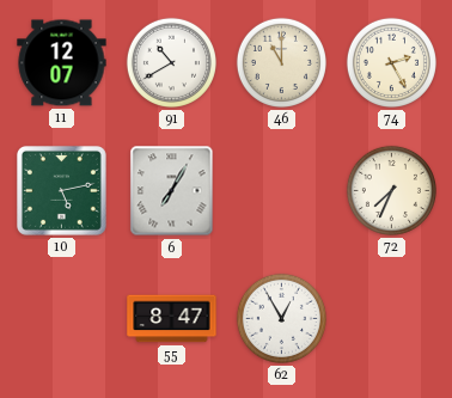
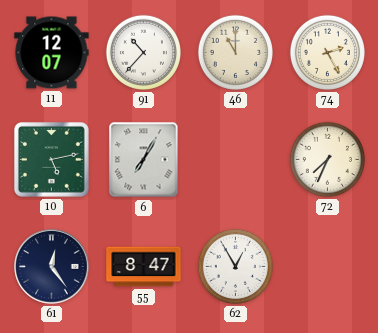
91: 10:40 -> 10:37 (143, 52)
61: none -> 12:24 (52, 267)
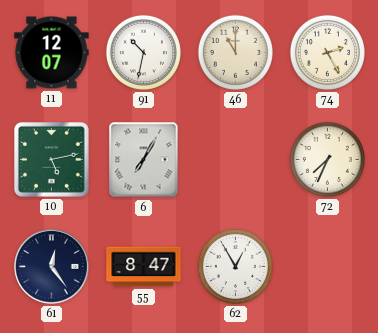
91: 10:37 -> 10:32 (143, 52)
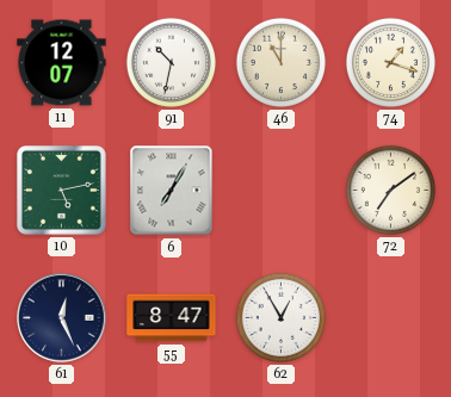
74: 2:25 -> 1:18 (390, 62)
72: 7:34 -> 7:09 (390, 190)
61: 12:24 -> 12:26 (62, 318)
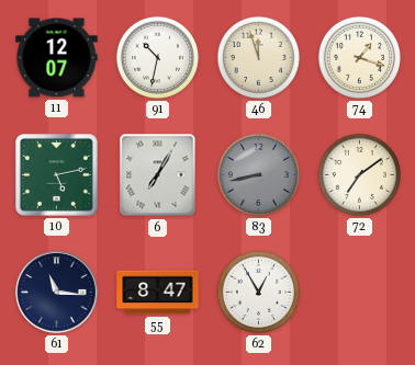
46: 11:00 -> 11:57 (258, 57)
83: none -> 8:43 (258, 174)
61: 12:26 -> 11:16 (57, 293)
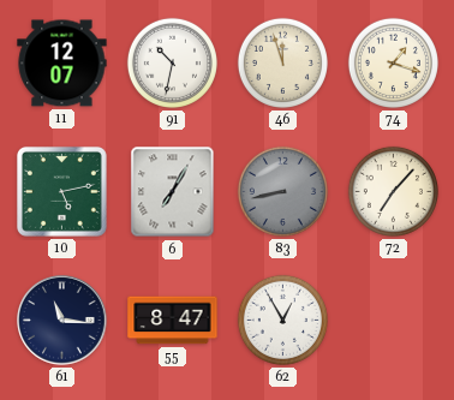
72: 7:09 -> 7:07 (393, 191)
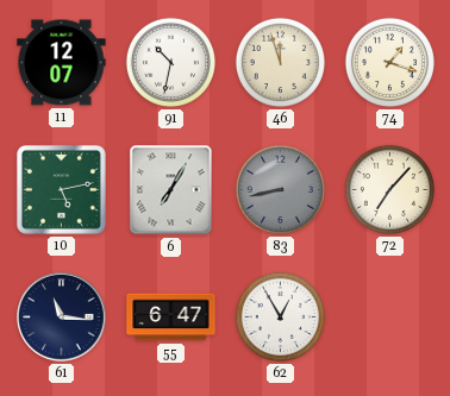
55: 8:47 -> 6:47 (171, 318)
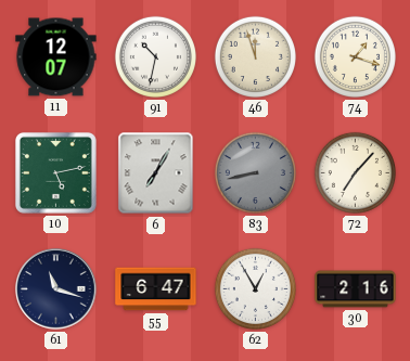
61: 11:16 -> 11:18 (56, 289)
30: none -> 2:16 (356, 289)
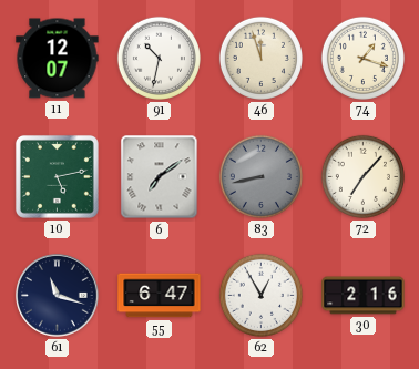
6: 7:05 -> 7:09 (160, 177)
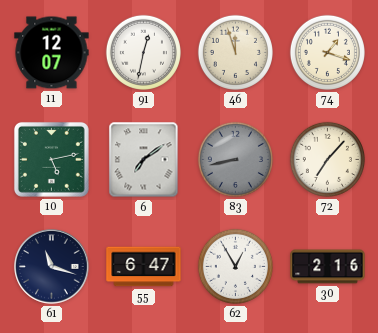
91: 10:32 -> 12:32 (143, 52)
